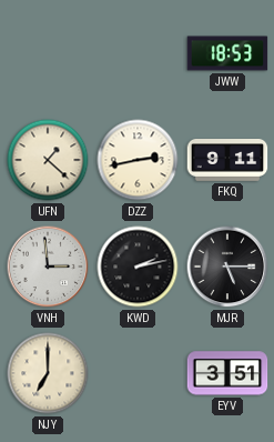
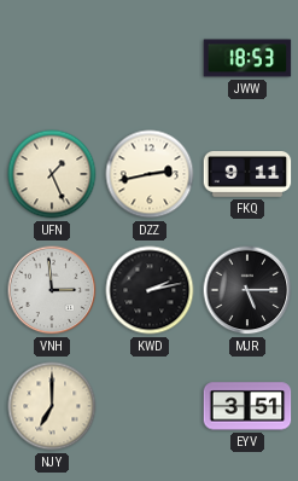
UFN: 1:22 -> 1:26 (52, 174)
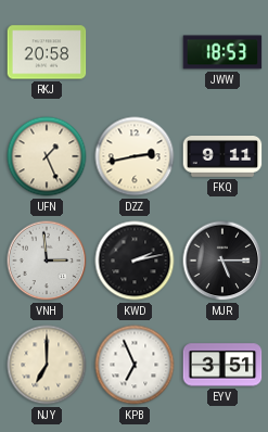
RKJ: none -> 20:58 (47, 52)
KPB: none -> 6:56 (135, 365)
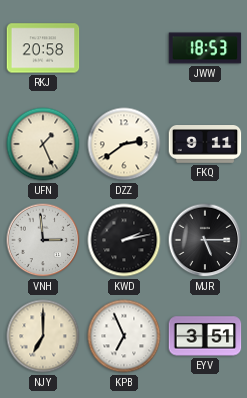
DZZ: 2:43 -> 2:39 (124, 144)
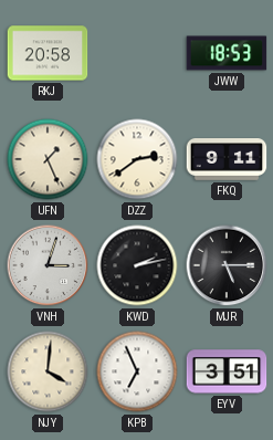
VNH: 2:59 -> 3:03 (48, 265)
NJY: 7:00 -> 4:01 (48, 371)
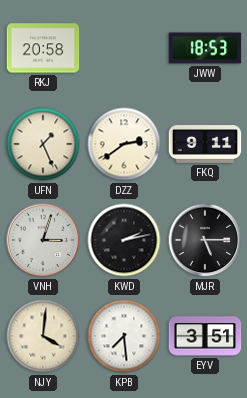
KPB: 6:56 -> 7:29 (124, 336)
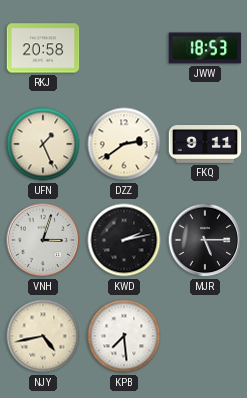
NJY: 4:01 -> 4:43 (43, 336)
EYV: 3:51 -> none (205, 336)
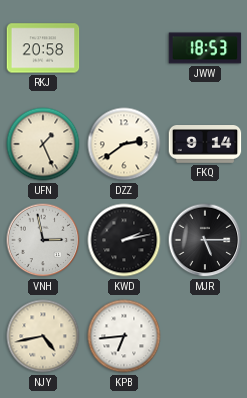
FKQ: 9:11 -> 9:14 (205, 145)
VNH: 3:03 -> 2:58 (43, 240)
KPB: 7:29 -> 6:44 (124, 336)
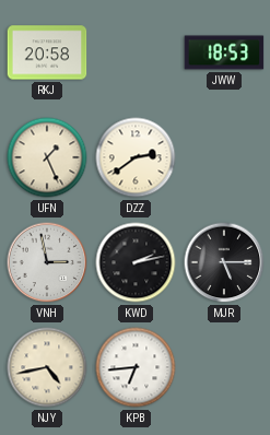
FKQ: 9:14 -> none (205, 145)
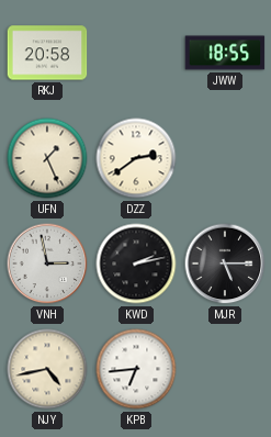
JWW: 18:53 -> 18:55 (225, 53)
